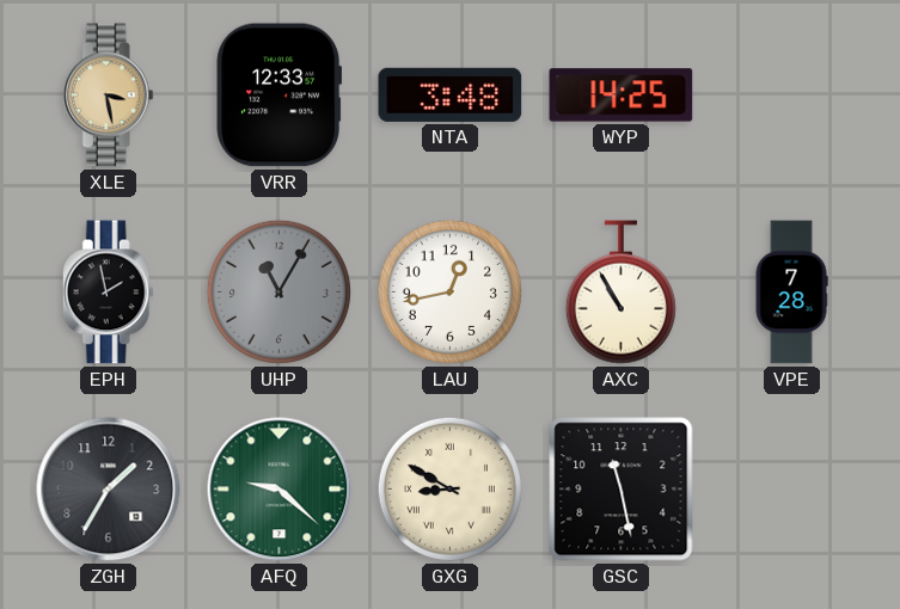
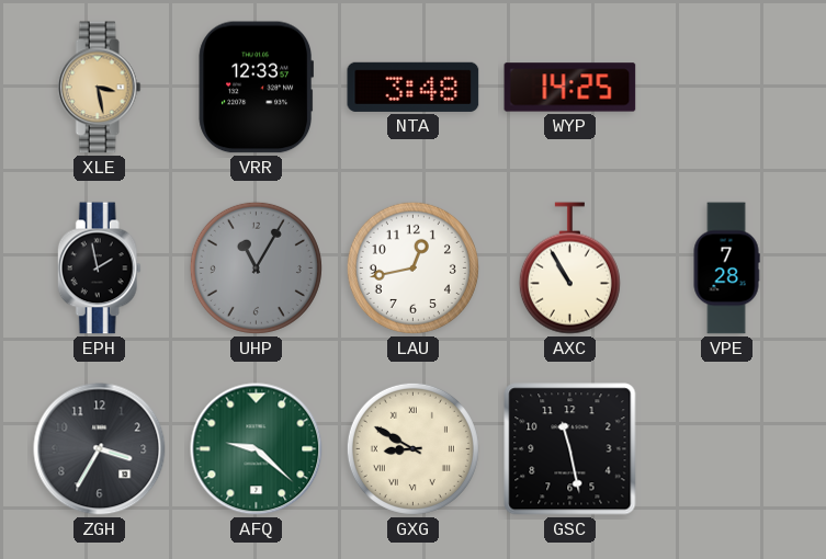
ZGH: 1:35 -> 3:35 (100, 449)
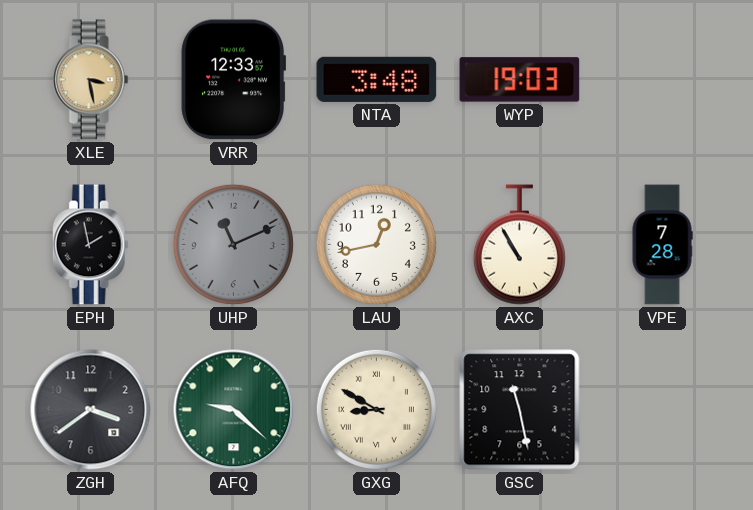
WYP: 14:25 -> 19:03 (520, 80)
UHP: 11:05 -> 11:11 (233, 244)
ZGH: 3:35 -> 3:39 (91, 410)
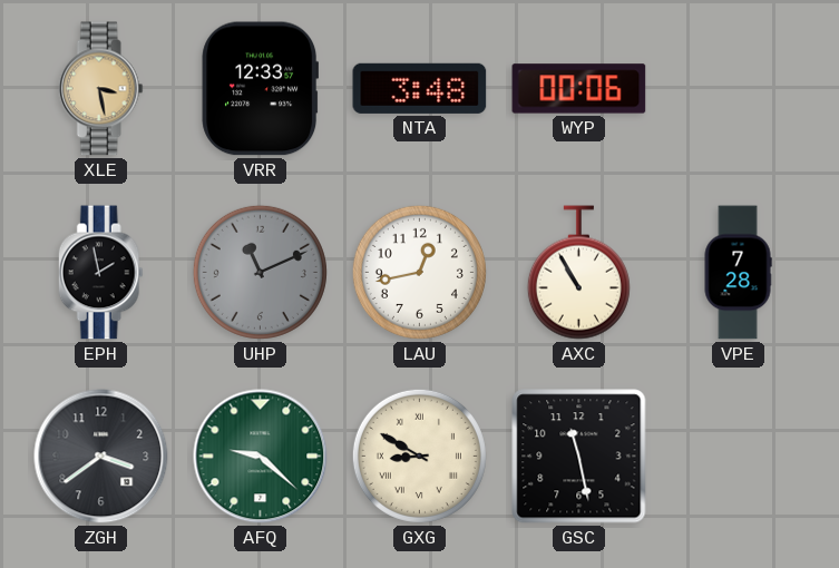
WYP: 19:03 -> 00:06 (579, 89)
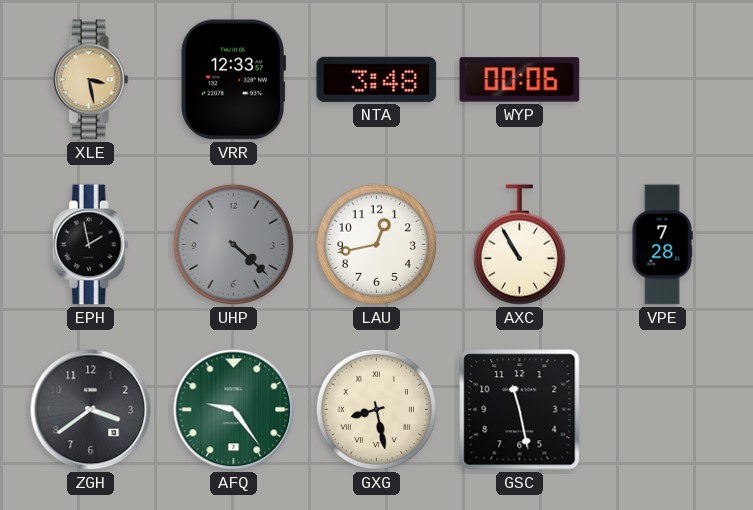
UHP: 11:11 -> 4:22 (233, 244)
AFQ: 9:22 -> 9:24 (234, 410)
GXG: 8:50 -> 8:28 (376, 409)
